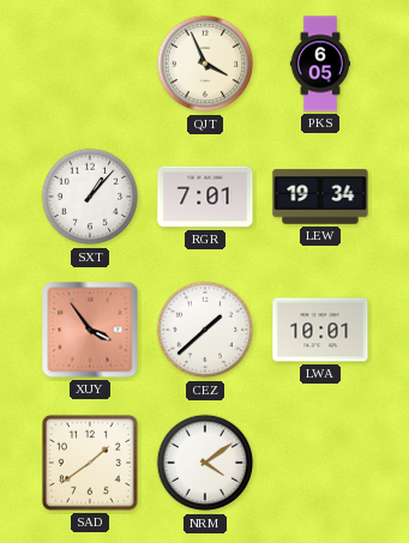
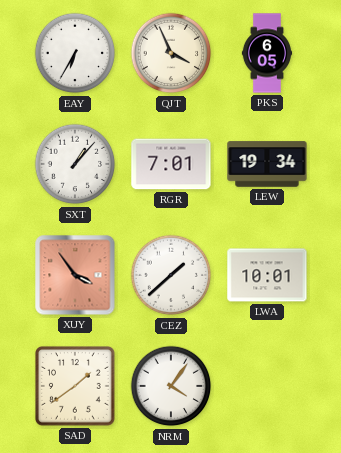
EAY: none -> 6:35 (75, 53)
NRM: 4:09 -> 4:06 (171, 386)
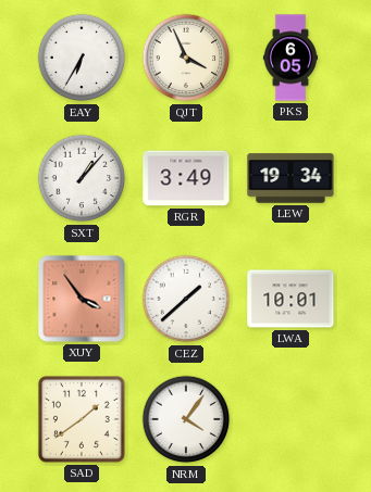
RGR: 7:01 -> 3:49 (186, 178)
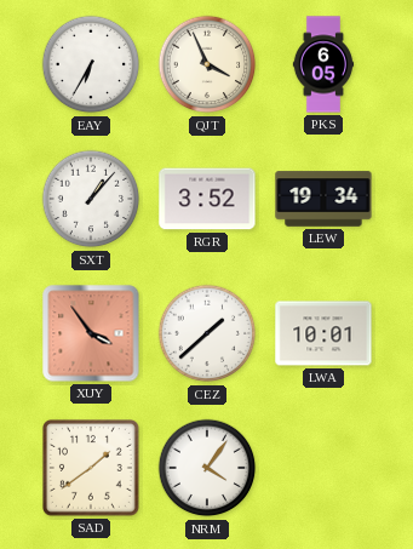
RGR: 3:49 -> 3:52 (207, 199)
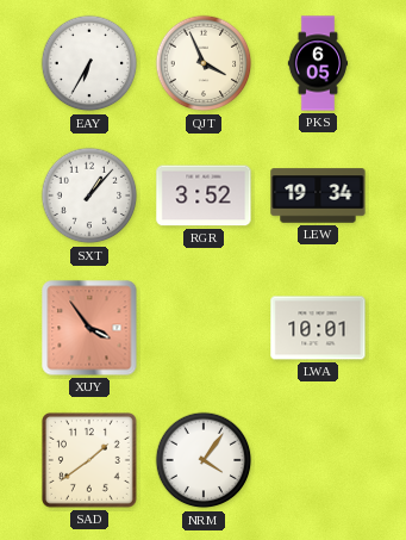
CEZ: 1:38 -> none (207, 333)
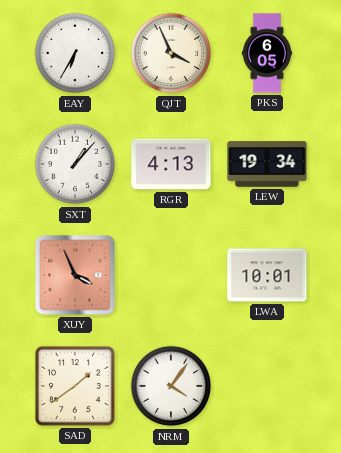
RGR: 3:52 -> 4:13 (171, 164)
XUY: 3:54 -> 3:56 (75, 275)
